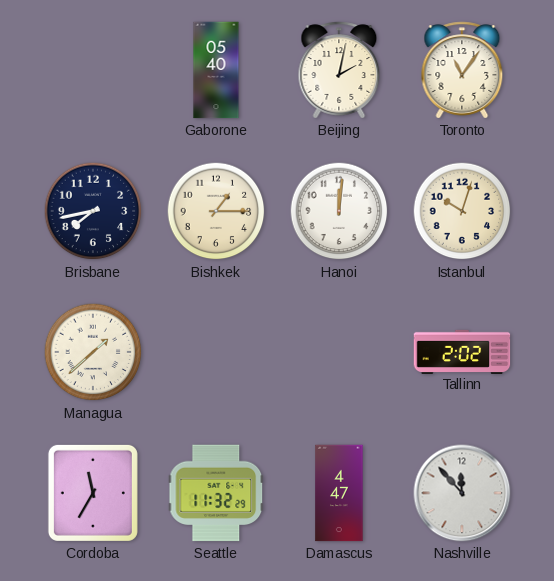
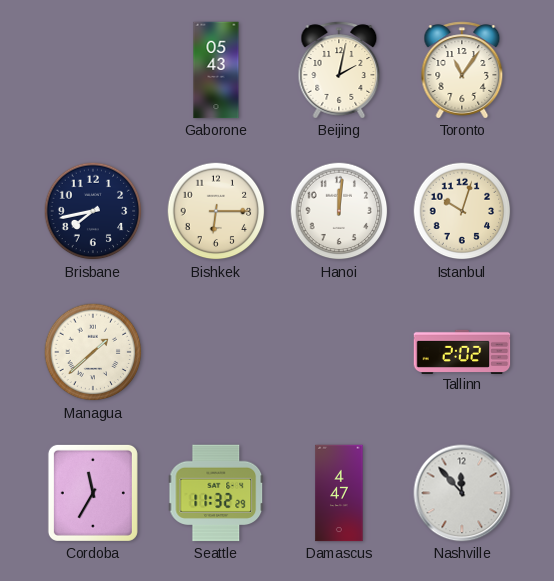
Gaborone: 05:40 -> 05:43 (216, 70)
Bishkek: 1:15 -> 6:15 (216, 211)
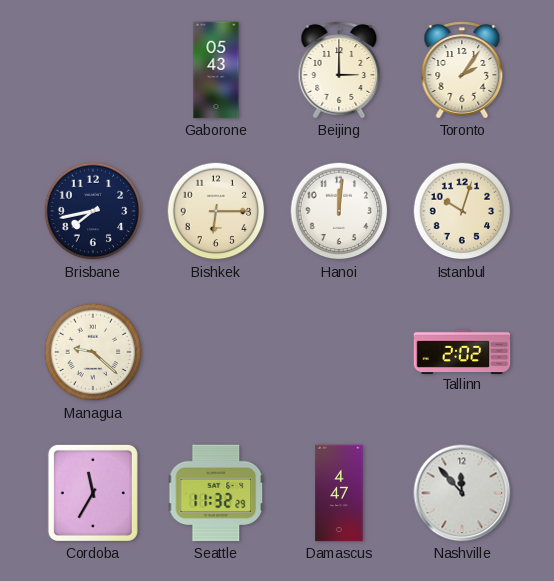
Beijing: 2:02 -> 3:00 (339, 70)
Toronto: 11:06 -> 2:06 (462, 70)
Managua: 1:38 -> 9:22 (93, 352)
